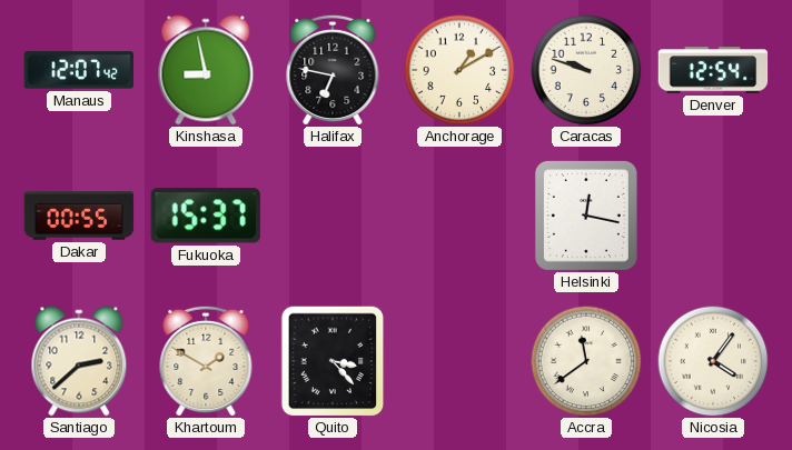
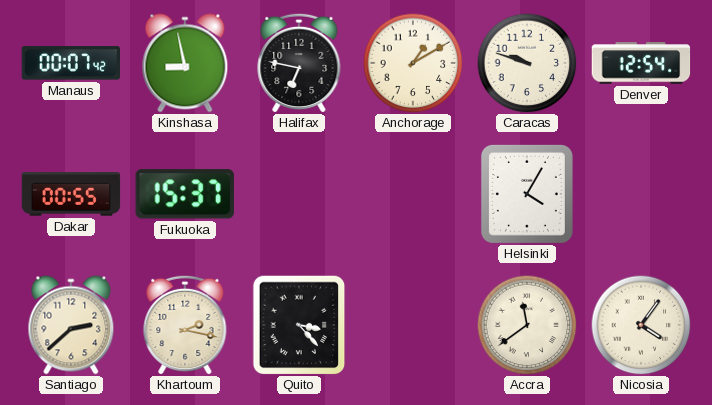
Manaus: 12:07 -> 00:07 (71, 63)
Helsinki: 12:17 -> 4:05 (527, 194)
Khartoum: 1:50 -> 2:17 (185, 325)
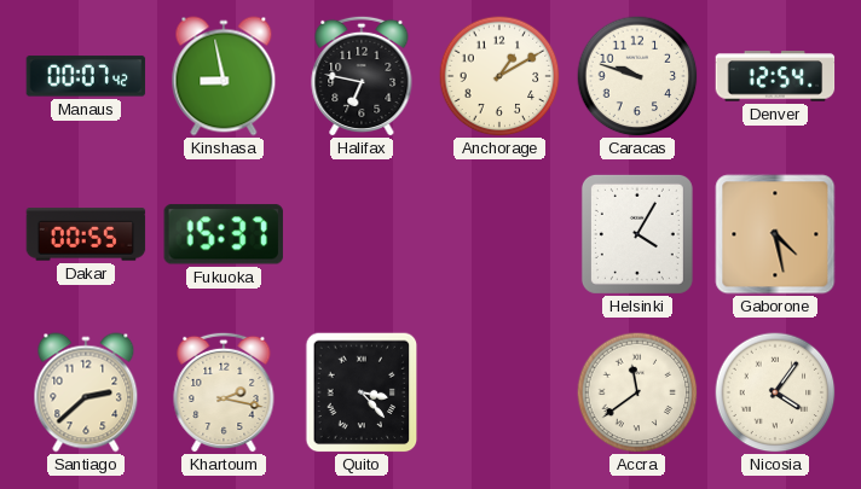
Gaborone: none -> 4:28 (775, 234)
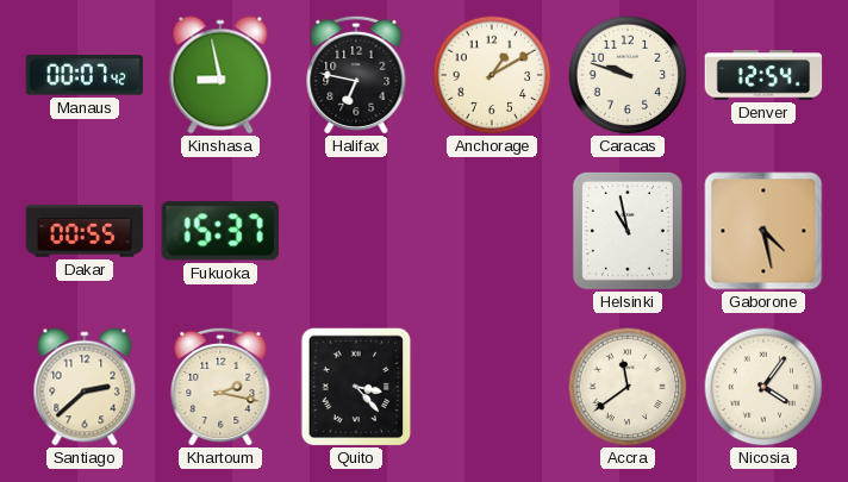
Helsinki: 4:05 -> 10:58 (628, 231)
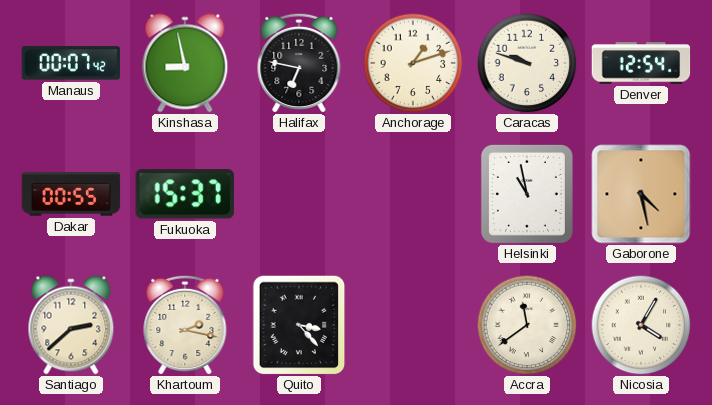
Anchorage: 1:10 -> 1:12 (413, 63)
Nicosia: 4:06 -> 4:05 (641, 325)
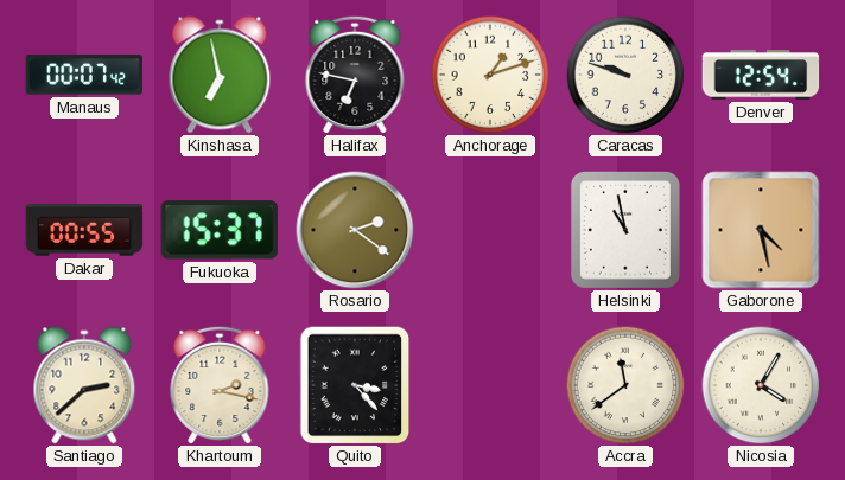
Kinshasa: 8:58 -> 6:58 (220, 75)
Rosario: none -> 2:21 (355, 230)
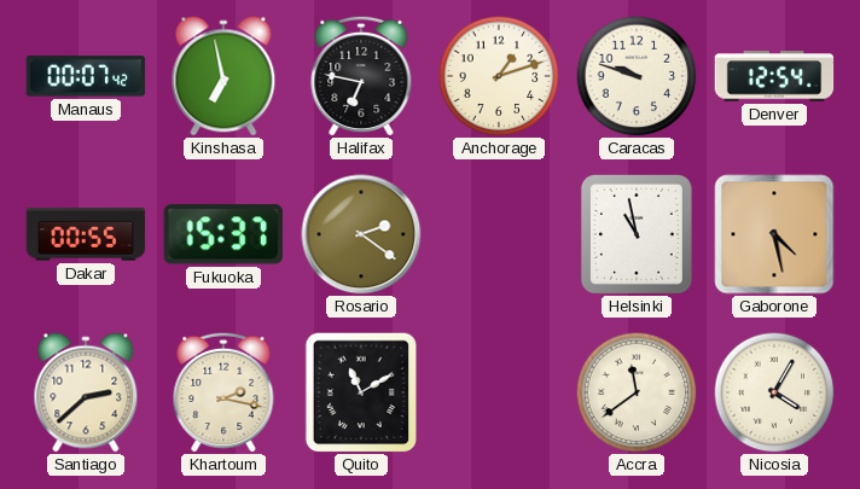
Quito: 3:23 -> 11:10 (361, 392)
